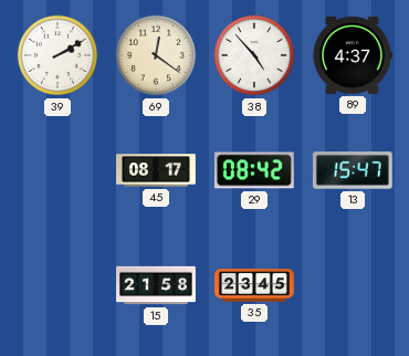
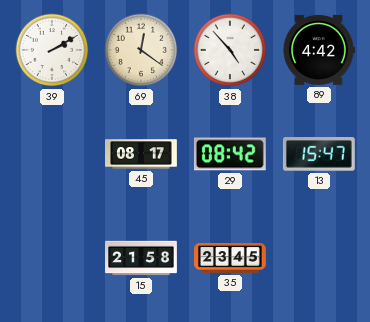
89: 4:37 -> 4:42 (319, 50)
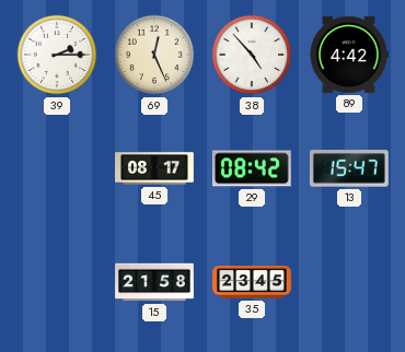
39: 2:10 -> 2:15 (57, 55)
69: 12:21 -> 12:26 (154, 55)
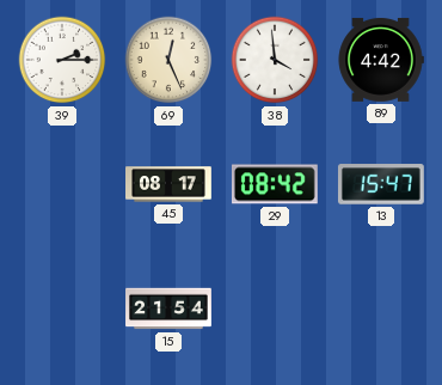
38: 4:53 -> 3:59 (275, 60)
15: 21:58 -> 21:54 (168, 308)
35: 23:45 -> none (252, 282)
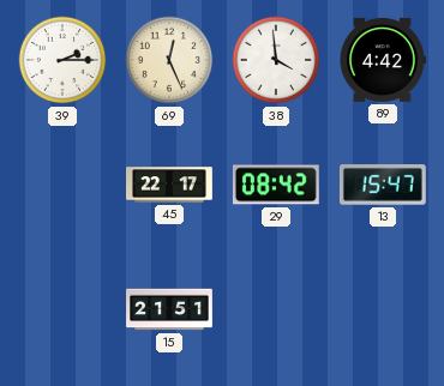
45: 08:17 -> 22:17 (170, 185)
15: 21:54 -> 21:51 (169, 309)
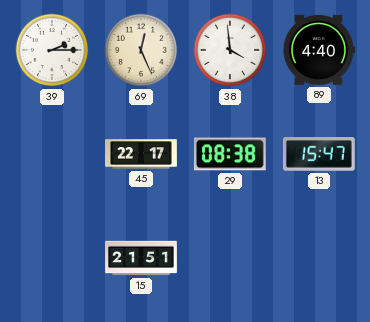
89: 4:42 -> 4:40 (319, 50)
29: 08:42 -> 08:38 (230, 154)
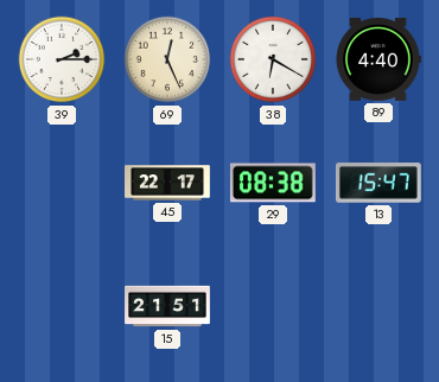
38: 3:59 -> 6:20 (273, 59)
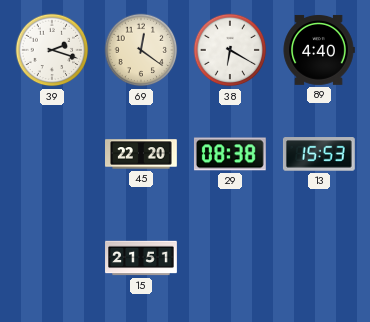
39: 2:15 -> 2:18 (52, 50)
69: 12:26 -> 12:21 (141, 50)
45: 22:17 -> 22:20 (142, 154)
13: 15:47 -> 15:53 (319, 154)
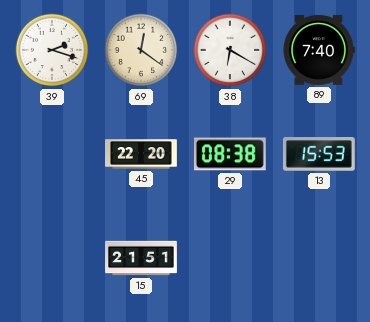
89: 4:40 -> 7:40 (319, 50)
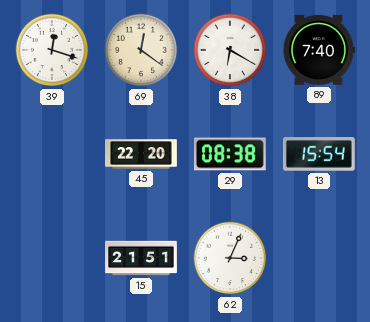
39: 2:18 -> 12:18 (52, 50)
13: 15:53 -> 15:54 (319, 154)
62: none -> 3:04 (230, 258)
